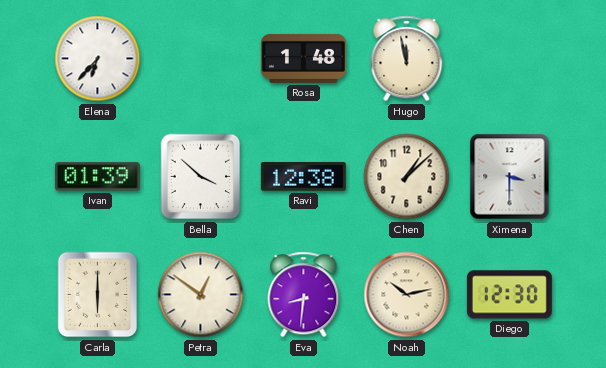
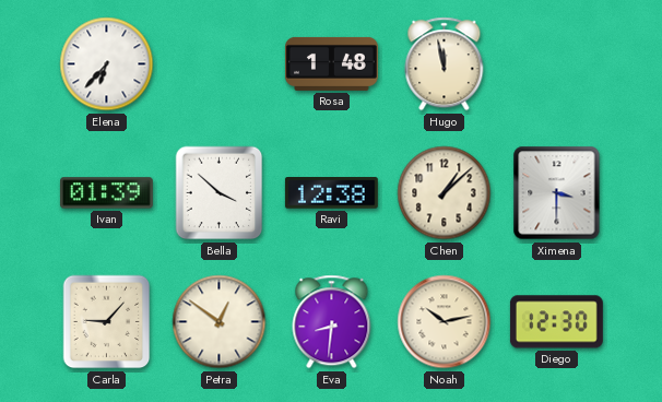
Carla: 6:00 -> 9:07 (107, 322)
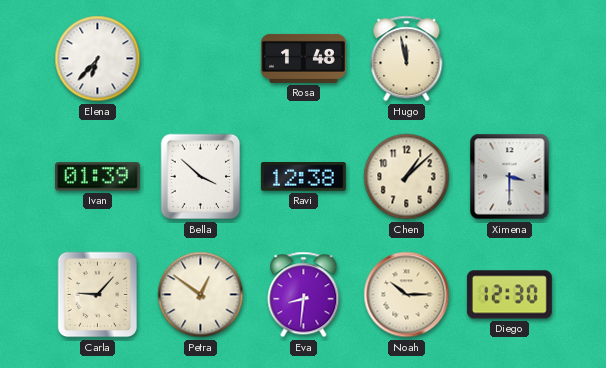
Noah: 10:13 -> 10:15 (407, 295)
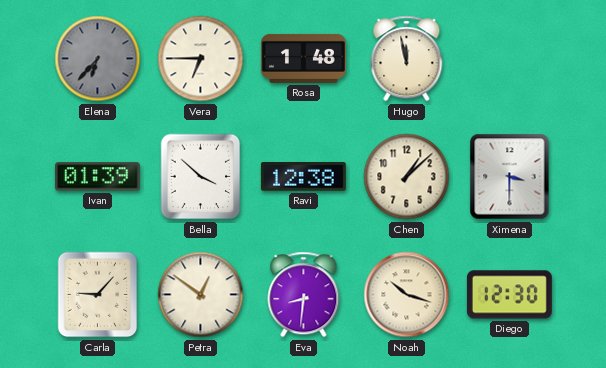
Elena dial: white -> grey (98, 59)
Vera: none -> 6:45 (201, 59)
Noah: 10:15 -> 10:18 (407, 295)
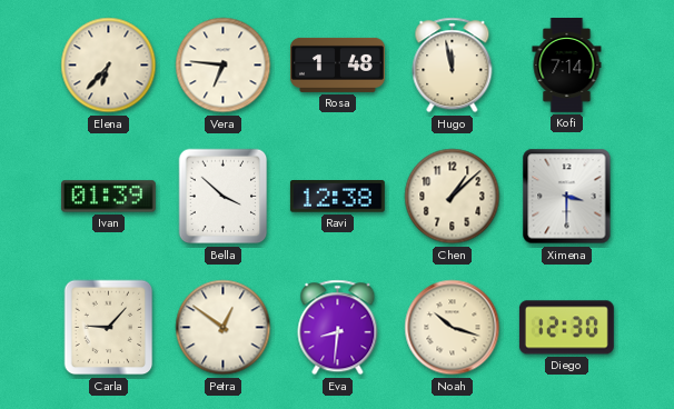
Elena dial: grey -> cream (109, 66)
Vera: 6:45 -> 6:46 (224, 66)
Kofi: none -> 7:14 (567, 66)
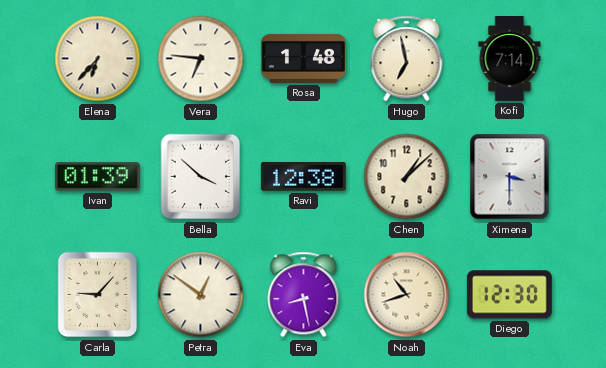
Hugo: 11:58 -> 6:58 (407, 59)
Eva: 8:31 -> 8:28 (304, 295)
Noah: 10:18 -> 10:42 (407, 295)
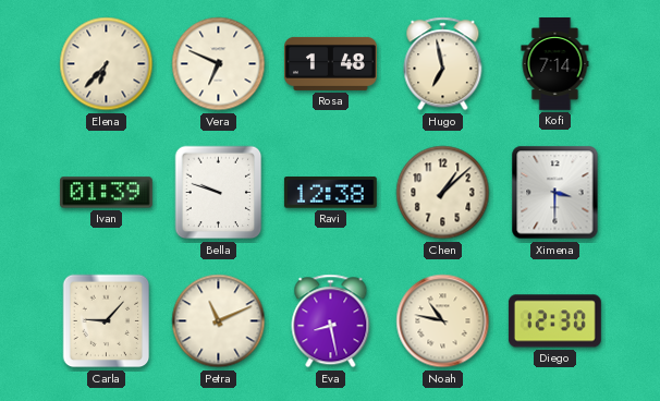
Vera: 6:46 -> 6:49 (219, 64)
Bella: 3:52 -> 9:48 (219, 193)
Petra: 12:51 -> 11:11 (219, 321)
Noah: 10:42 -> 10:47 (443, 321)
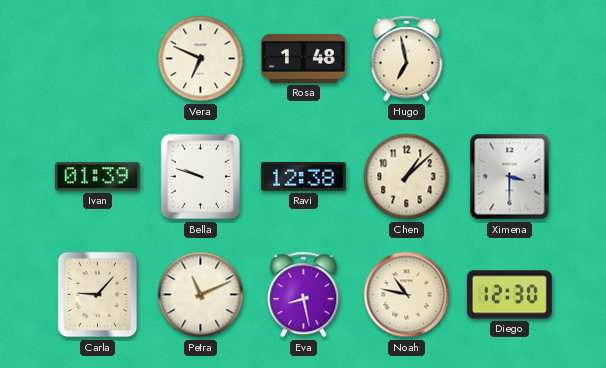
Elena: 6:37 -> none (107, 64)
Kofi: 7:14 -> none (555, 64)
